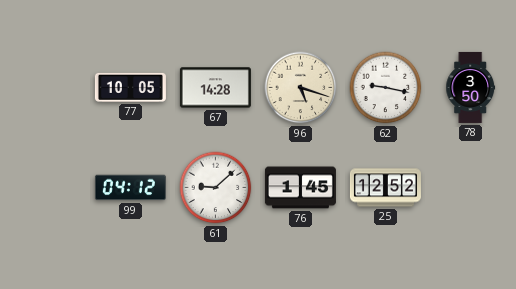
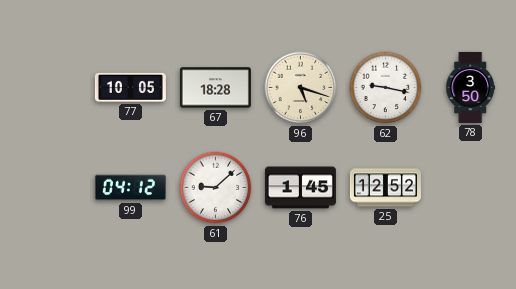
67: 14:28 -> 18:28 (215, 88)
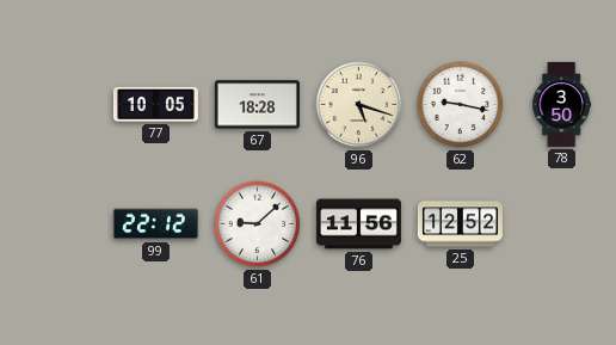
99: 04:12 -> 22:12 (155, 224)
76: 1:45 -> 11:56 (358, 224)
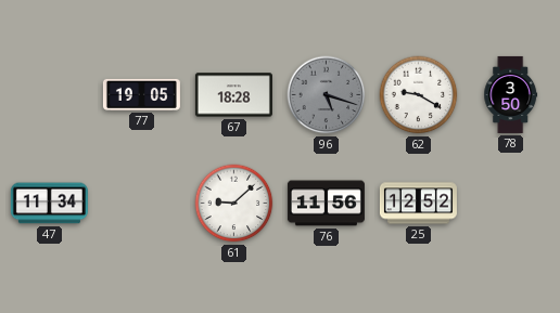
77: 10:05 -> 19:05 (141, 94)
96 dial: cream -> grey (327, 95)
62: 9:17 -> 9:20 (419, 95)
47: none -> 11:34 (49, 204)
99: 22:12 -> none (155, 224)
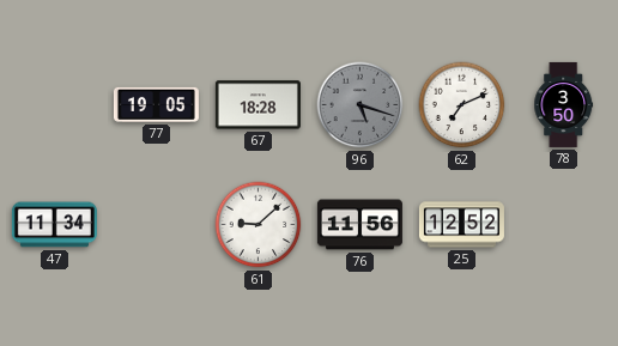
62: 9:20 -> 7:11 (462, 105)
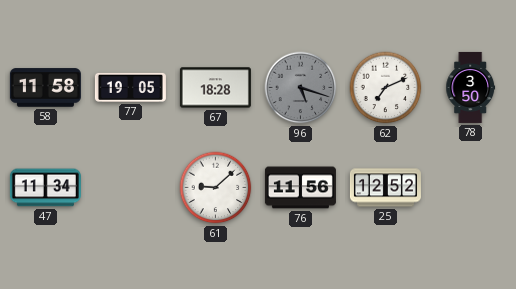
58: none -> 11:58 (45, 88)
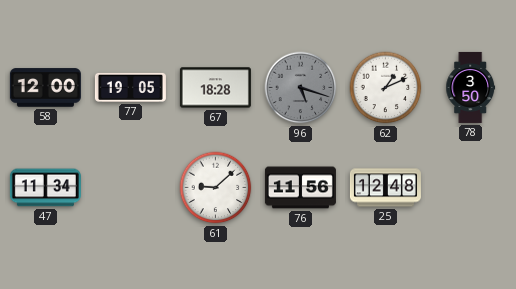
58: 11:58 -> 12:00 (45, 88)
62: 7:11 -> 1:11 (386, 88)
25: 12:52 -> 12:48 (385, 188)
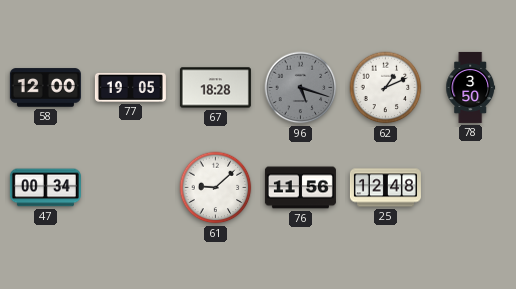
47: 11:34 -> 00:34 (45, 188)
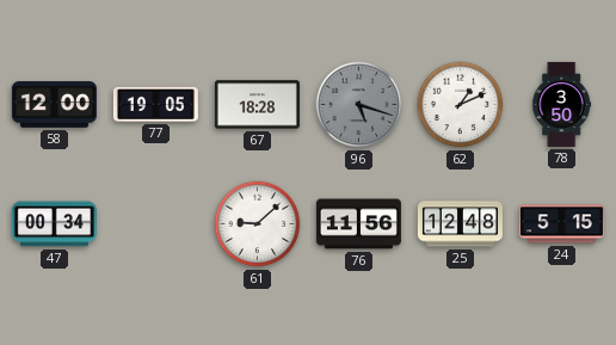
24: none -> 5:15 (561, 224)
